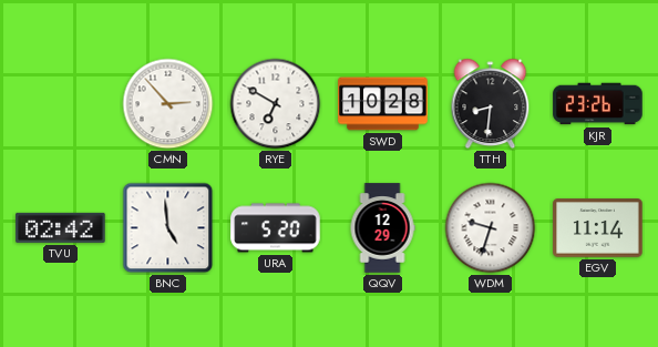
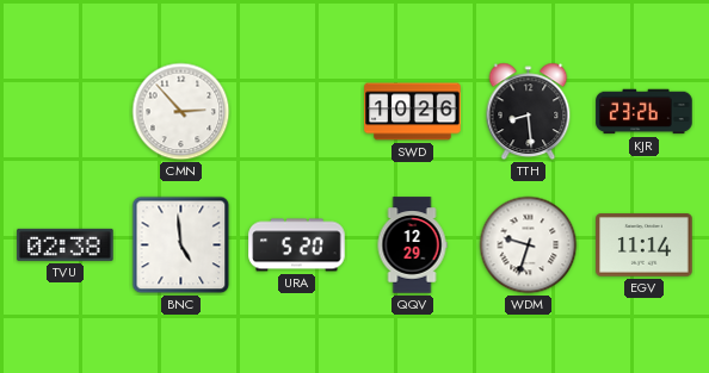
RYE: 6:50 -> none (276, 104)
SWD: 10:28 -> 10:26 (413, 112)
TTH: 8:31 -> 8:29 (529, 112)
TVU: 02:42 -> 02:38 (66, 244)
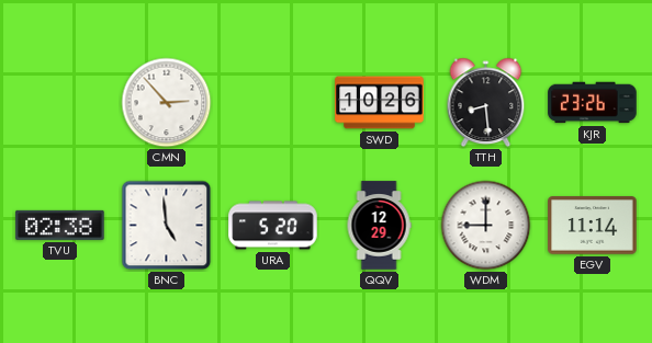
WDM: 9:33 -> 9:00 (486, 226)
